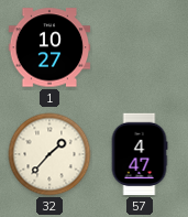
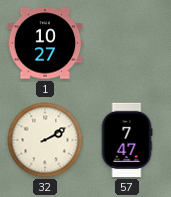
32: 1:37 -> 2:10 (45, 140)
57: 4:47 -> 7:47 (127, 140)
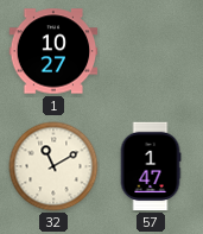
32: 2:10 -> 11:10 (53, 166)
57: 7:47 -> 1:47 (151, 166)
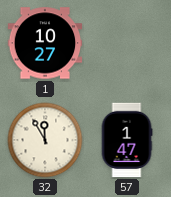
32: 11:10 -> 11:55 (45, 140)
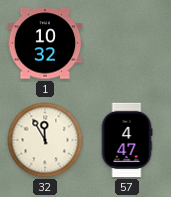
1: 10:27 -> 10:32 (45, 43)
57: 1:47 -> 4:47 (127, 140)
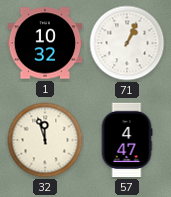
71: none -> 1:04 (127, 43)
32: 11:55 -> 11:57 (45, 140)
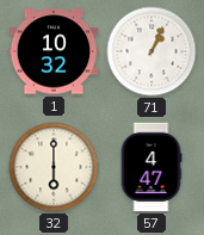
32: 11:57 -> 6:00 (54, 167)
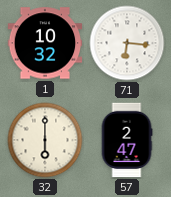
71: 1:04 -> 6:16 (127, 43)
57: 4:47 -> 2:47 (127, 140)
